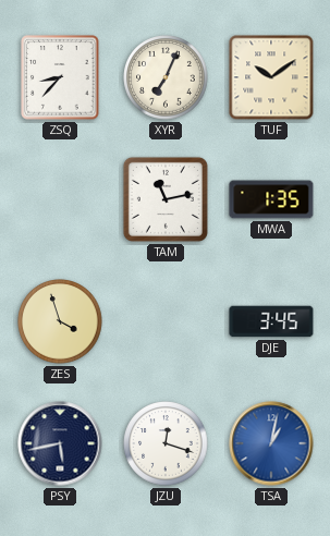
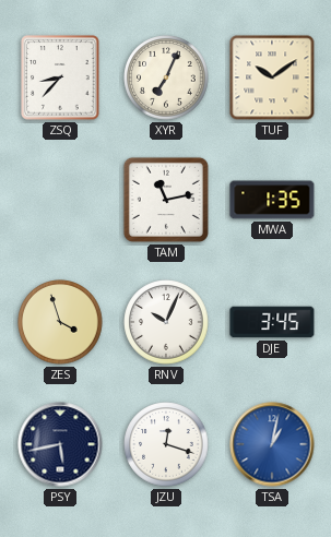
RNV: none -> 10:04 (166, 322)
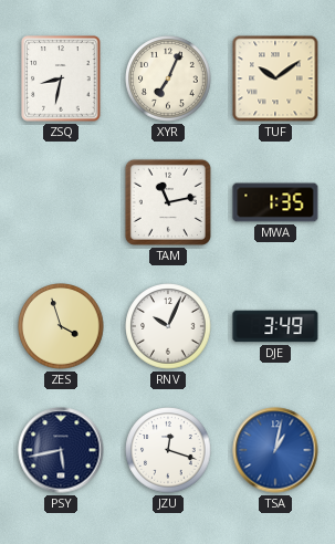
ZSQ: 8:37 -> 8:32 (61, 79)
DJE: 3:45 -> 3:49 (275, 326)
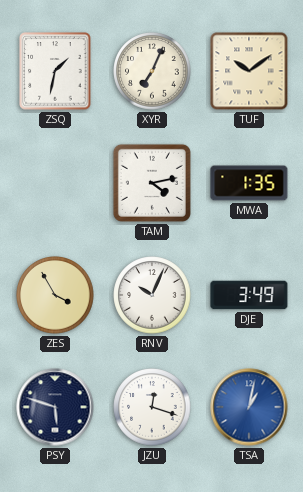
ZSQ: 8:32 -> 1:32 (55, 71)
TAM: 11:13 -> 4:13 (152, 183)
ZES: 3:57 -> 3:55 (55, 295)
PSY: 5:43 -> 5:48 (55, 407)
